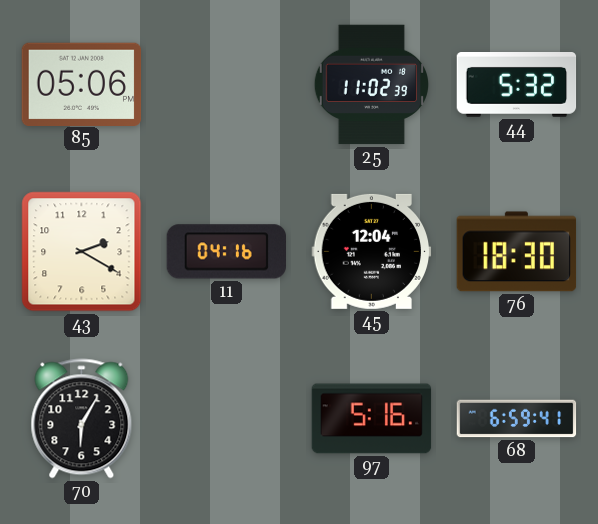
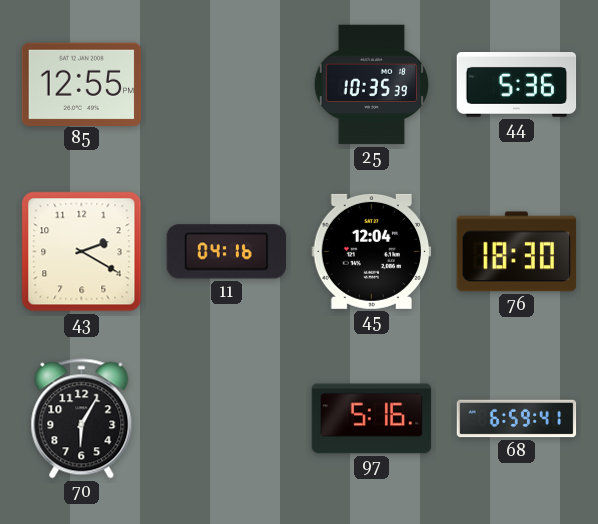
85: 05:06 -> 12:55 (82, 84)
25: 11:02 -> 10:35 (371, 85)
44: 5:32 -> 5:36 (517, 85)
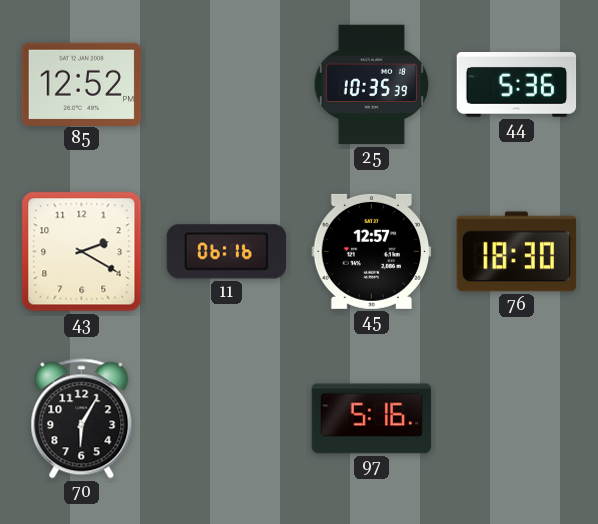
85: 12:55 -> 12:52 (82, 84)
11: 04:16 -> 06:16 (226, 252)
45: 12:04 -> 12:57 (372, 251)
68: 6:59 -> none (517, 419)
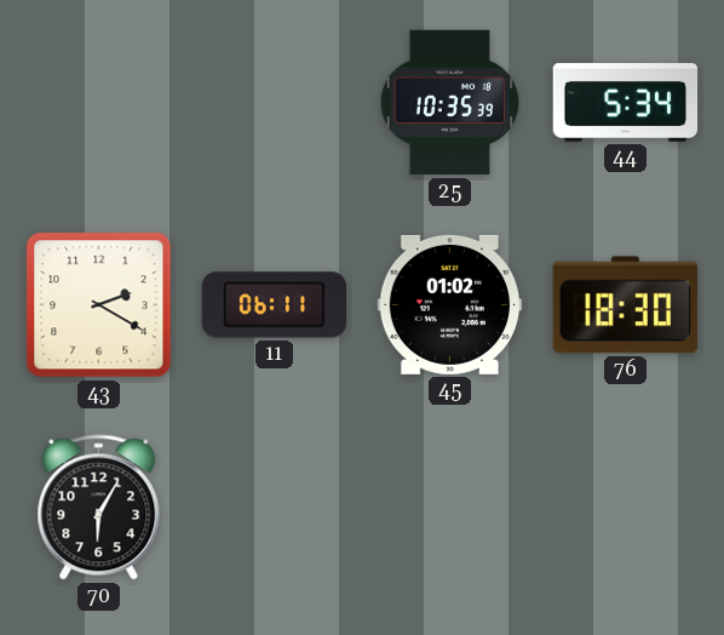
85: 12:52 -> none (82, 84)
44: 5:36 -> 5:34 (626, 103)
11: 06:16 -> 06:11 (274, 305)
45: 12:57 -> 01:02 (450, 304)
97: 5:16 -> none (372, 419)
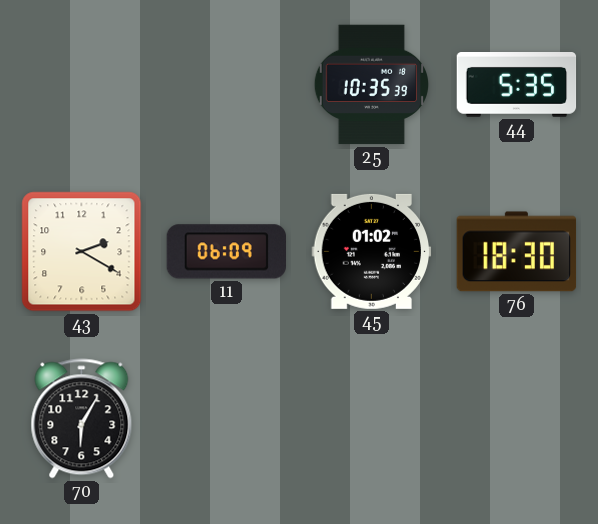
44: 5:34 -> 5:35 (517, 85)
11: 06:11 -> 06:09 (226, 252)
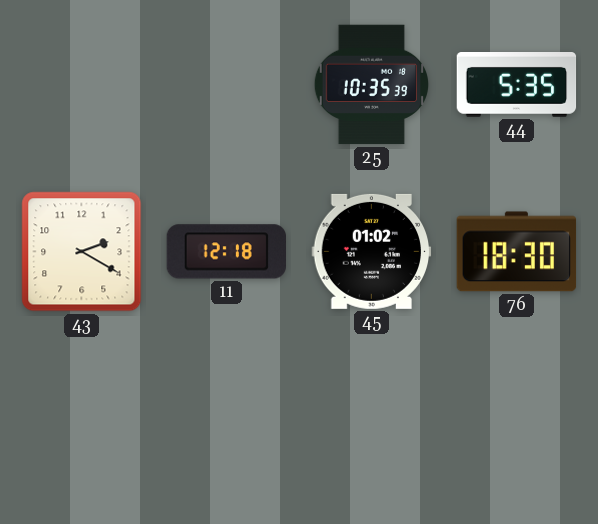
11: 06:09 -> 12:18 (226, 252)
70: 6:05 -> none (82, 419)
